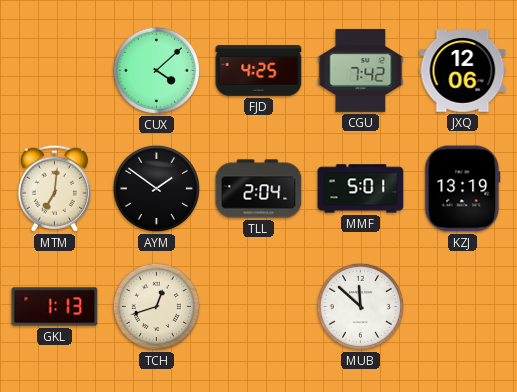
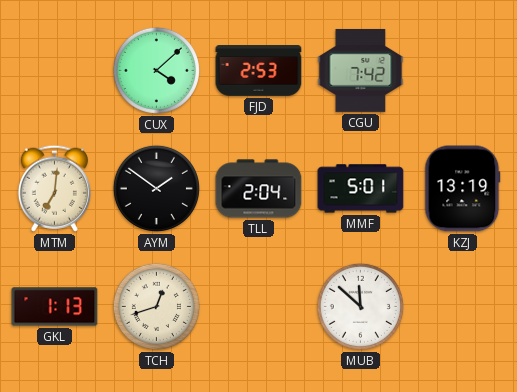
FJD: 4:25 -> 2:53 (259, 71)
JXQ: 12:06 -> none (463, 71)
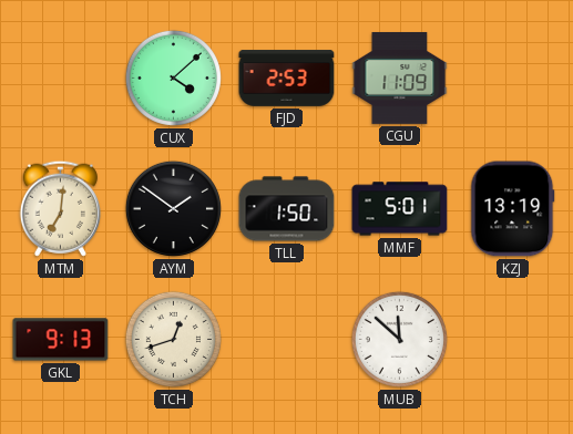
CGU: 7:42 -> 11:09 (400, 77)
TLL: 2:04 -> 1:50 (287, 209)
GKL: 1:13 -> 9:13 (61, 340)
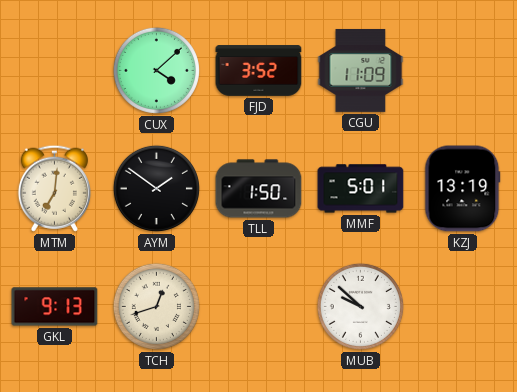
FJD: 2:53 -> 3:52 (259, 71)
MUB: 11:52 -> 9:52 (360, 306)
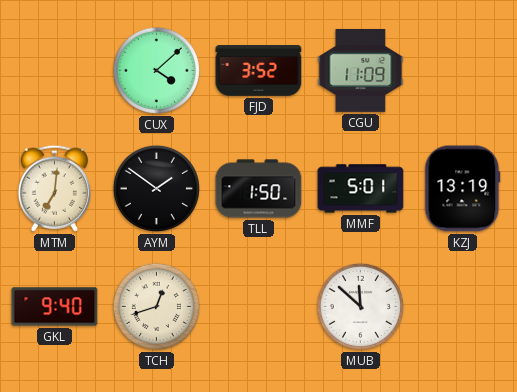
GKL: 9:13 -> 9:40 (55, 307)
MUB: 9:52 -> 11:52 (360, 306)
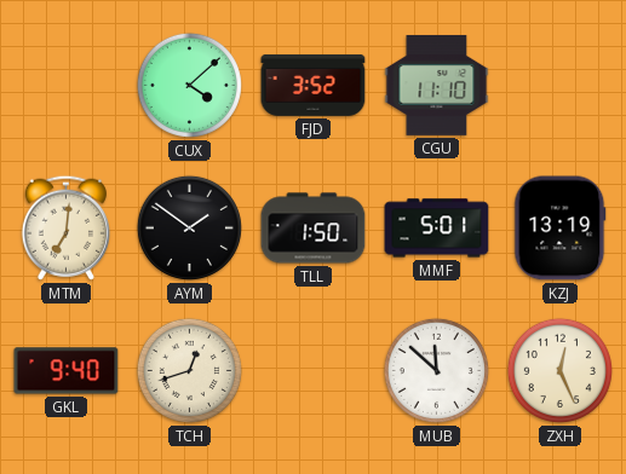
CGU: 11:09 -> 11:10 (437, 85)
ZXH: none -> 12:26 (559, 370)
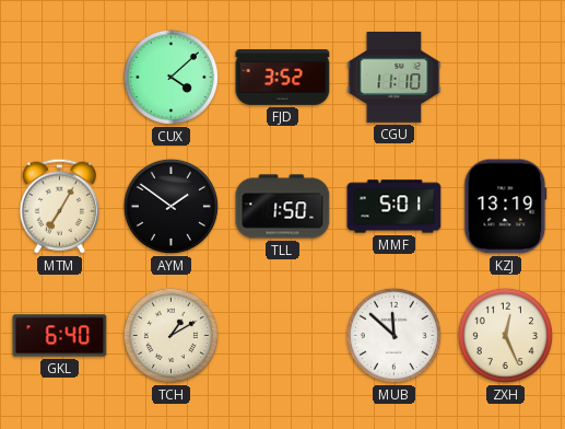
MTM: 7:01 -> 7:05 (59, 206)
GKL: 9:40 -> 6:40 (60, 336)
TCH: 12:42 -> 1:10 (170, 335)
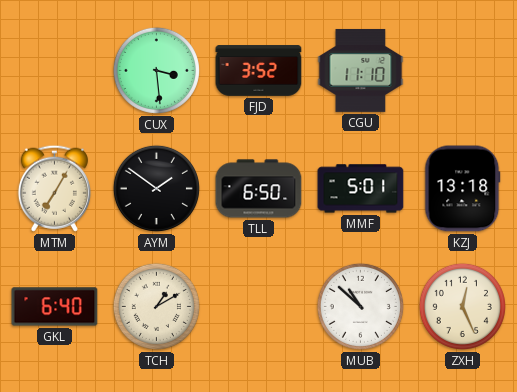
CUX: 4:08 -> 3:29 (156, 70)
TLL: 1:50 -> 6:50 (259, 189)
KZJ: 13:19 -> 13:18 (463, 189)
MUB: 11:52 -> 10:52 (360, 306)
